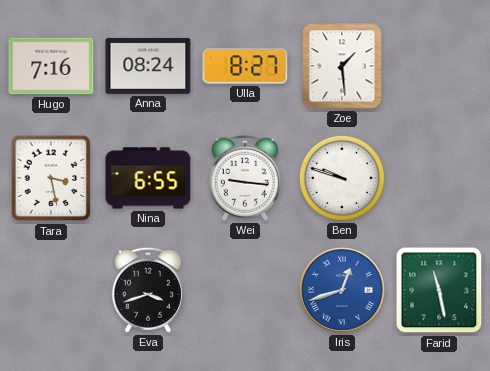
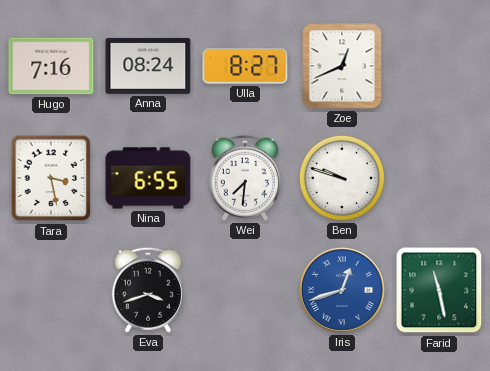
Zoe: 1:29 -> 12:41 (342, 66)
Wei: 9:16 -> 7:31 (245, 178)
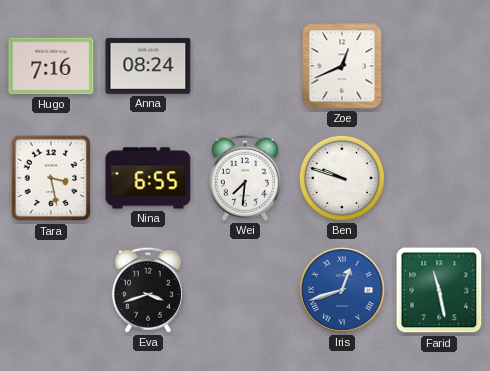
Ulla: 8:27 -> none (245, 66)
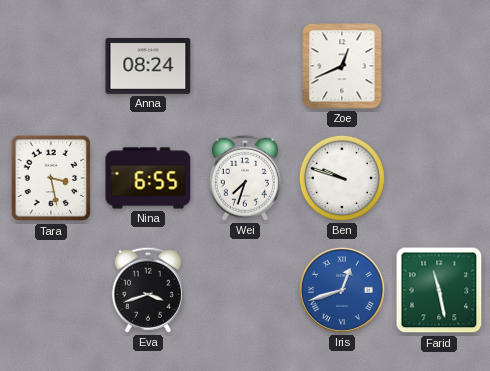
Hugo: 7:16 -> none (51, 66)
Wei: 7:31 -> 7:33 (245, 178)
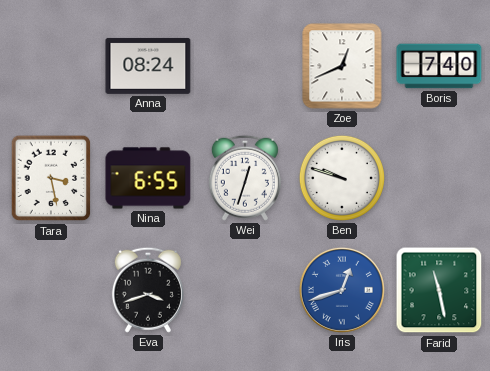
Boris: none -> 7:40 (439, 66)
Wei: 7:33 -> 12:33 (245, 178)
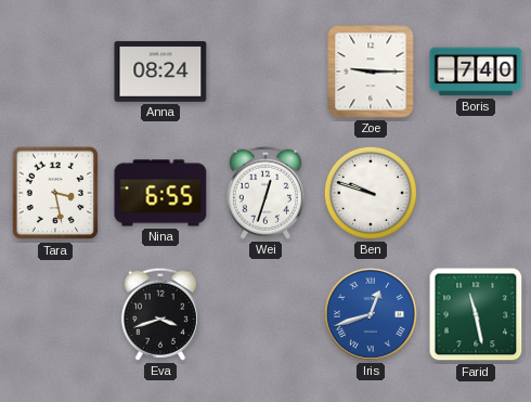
Zoe: 12:41 -> 9:15 (371, 72)
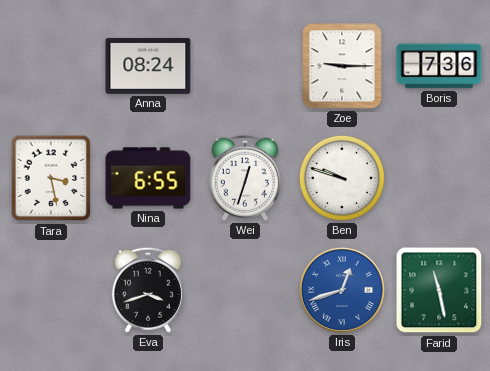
Boris: 7:40 -> 7:36 (439, 66)
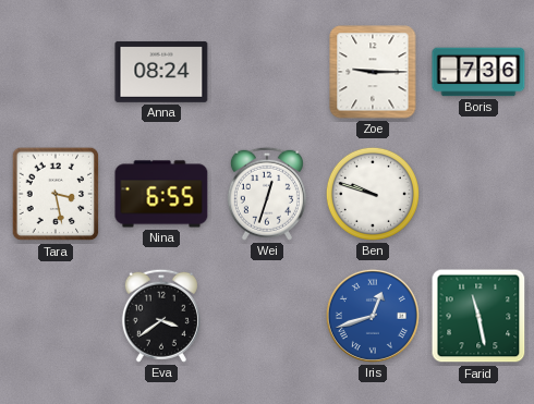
Eva: 3:42 -> 3:39 (161, 316)
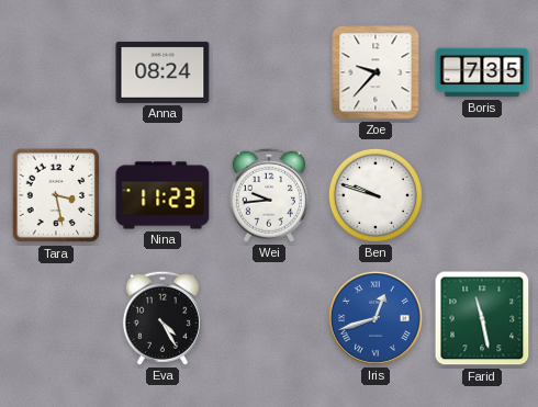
Zoe: 9:15 -> 9:37 (376, 72)
Boris: 7:36 -> 7:35 (482, 72)
Nina: 6:55 -> 11:23 (162, 195)
Wei: 12:33 -> 9:44 (269, 195)
Eva: 3:39 -> 4:25 (162, 318)
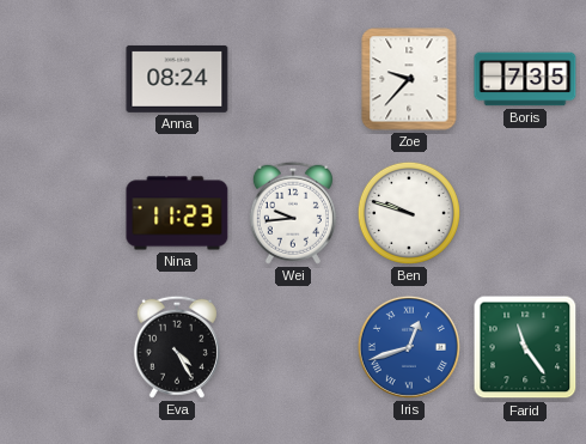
Tara: 3:28 -> none (56, 195)
Farid: 11:28 -> 11:24 (525, 347)
